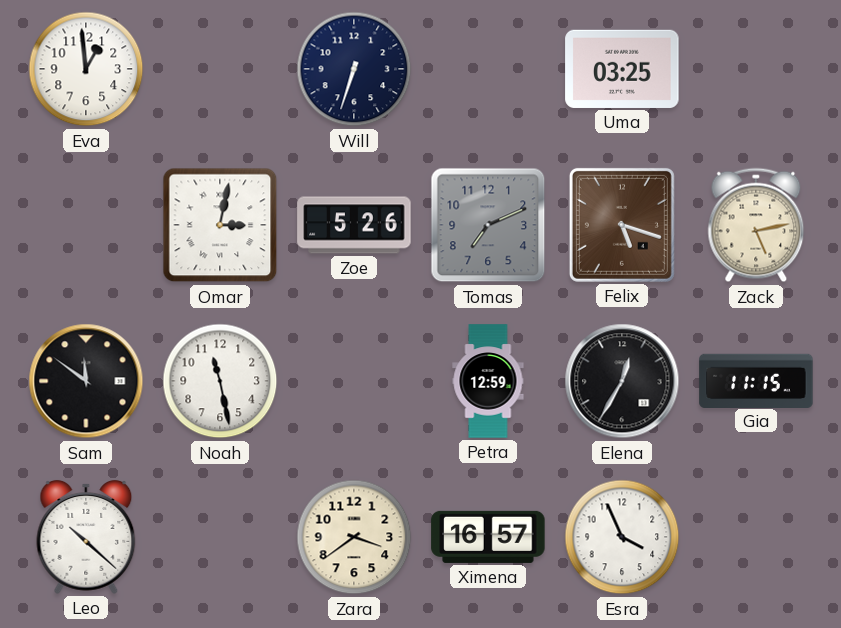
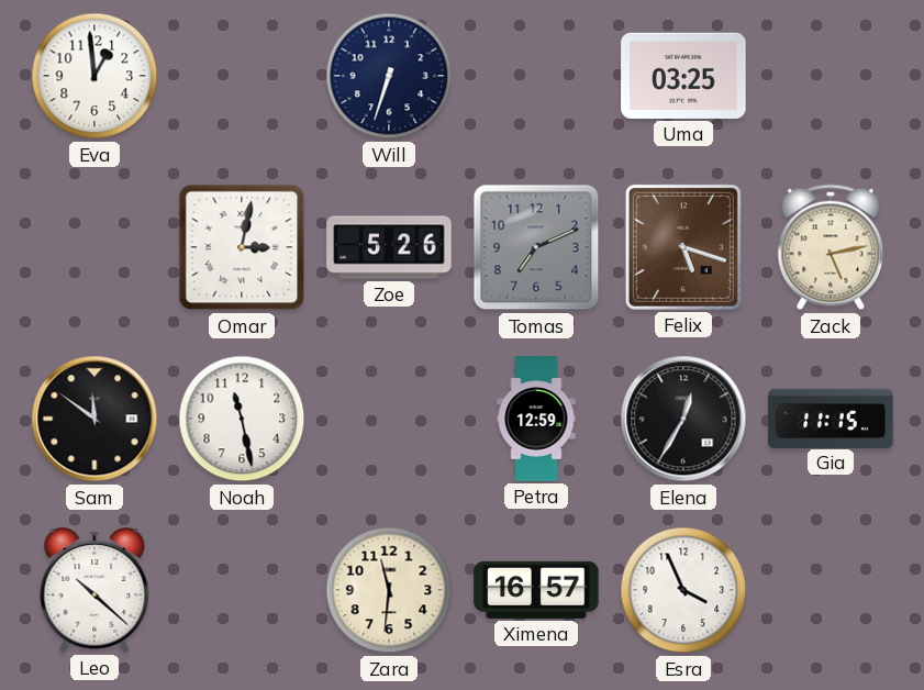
Zara: 3:39 -> 11:31 (389, 590)
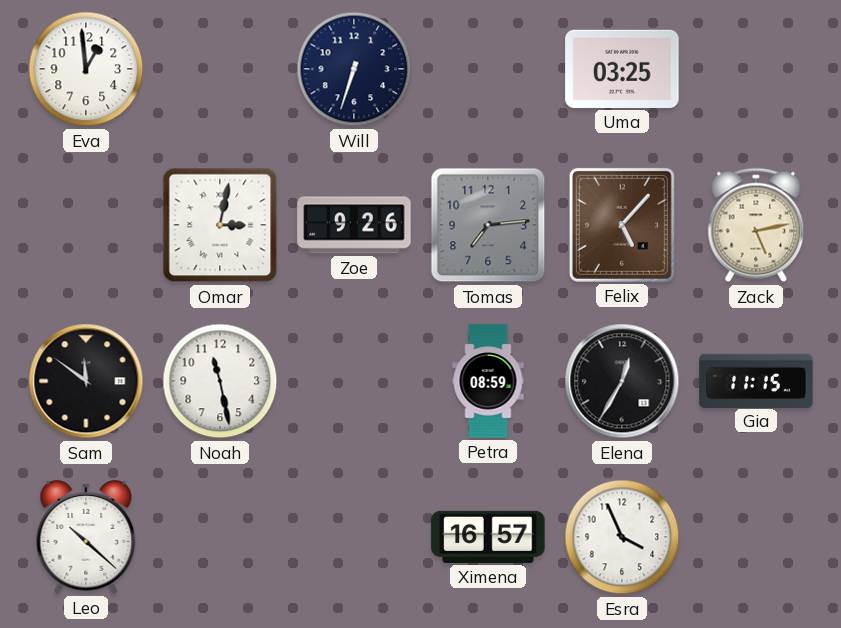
Zoe: 5:26 -> 9:26 (354, 225)
Tomas: 7:11 -> 7:14 (488, 225)
Felix: 5:18 -> 5:07 (622, 225)
Petra: 12:59 -> 08:59 (488, 381)
Zara: 11:31 -> none (389, 590)
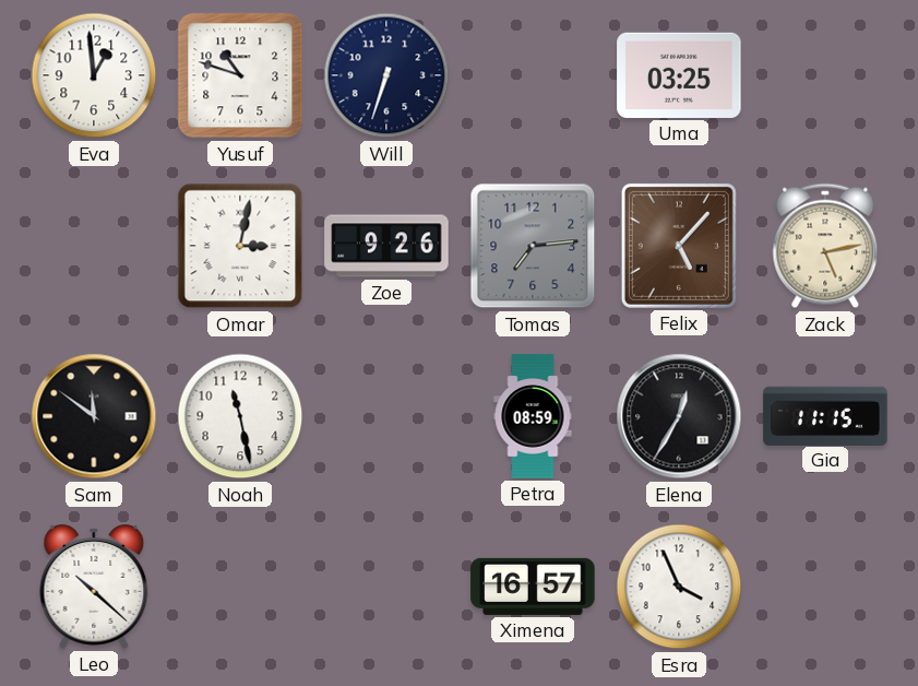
Yusuf: none -> 10:48 (240, 75)
